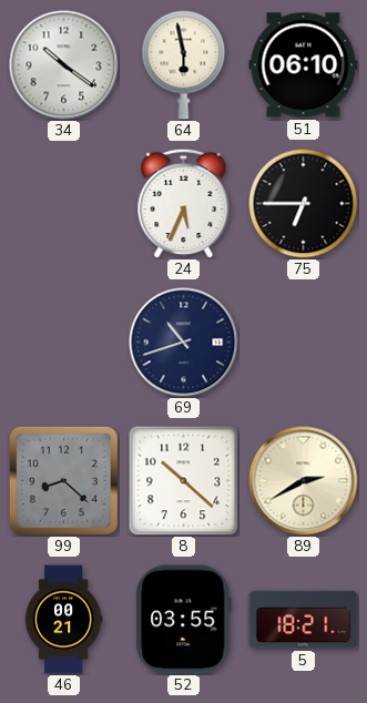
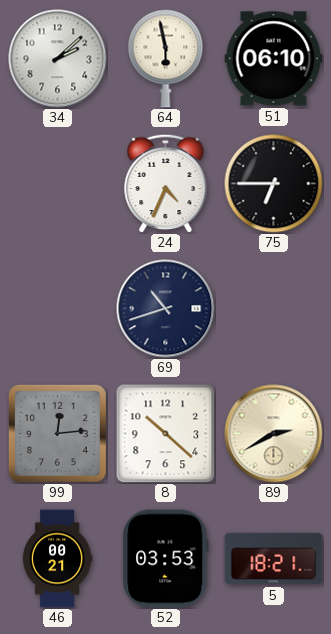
34: 10:21 -> 2:08 (58, 59)
24: 5:34 -> 4:34 (166, 183)
99: 8:22 -> 12:14 (57, 433)
52: 03:55 -> 03:53 (166, 559)
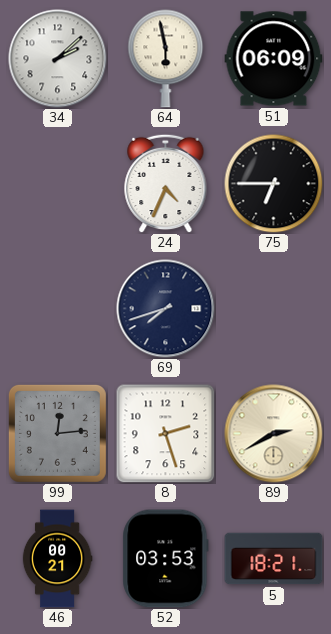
51: 06:10 -> 06:09 (274, 59)
69: 10:42 -> 7:42 (166, 309)
8: 10:22 -> 2:27 (166, 434)
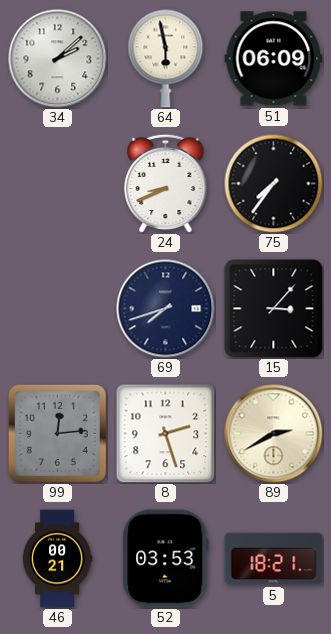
24: 4:34 -> 8:41 (166, 183)
75: 6:45 -> 7:36 (274, 184)
15: none -> 3:07 (274, 309)
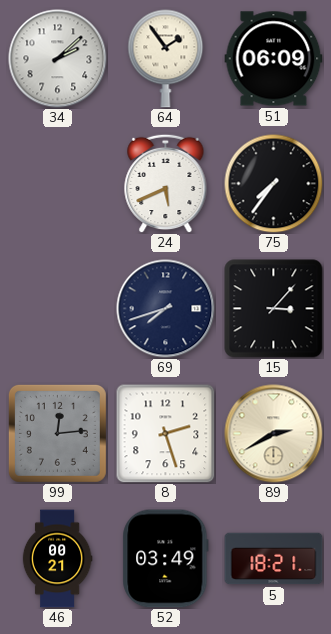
64: 5:58 -> 1:54 (166, 59)
24: 8:41 -> 5:41 (166, 183)
52: 03:53 -> 03:49 (166, 559)
